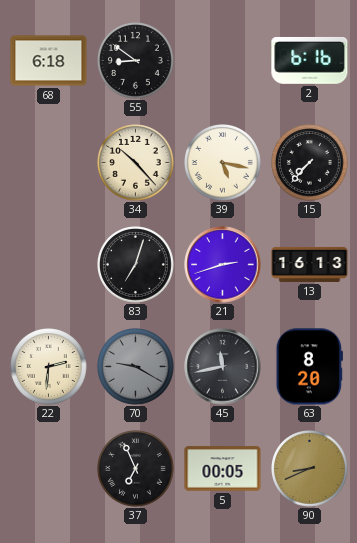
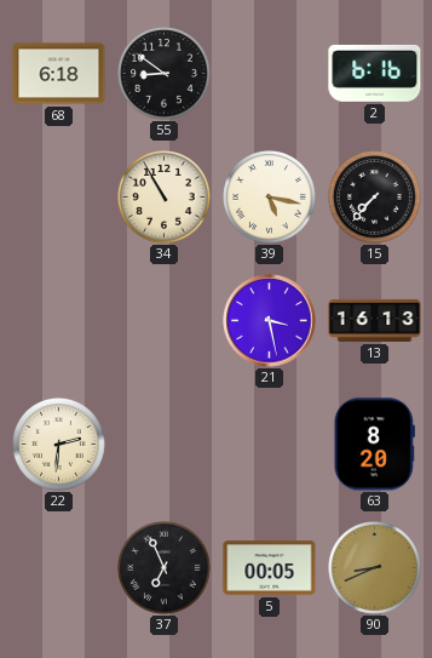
34: 10:23 -> 10:55 (165, 198)
83: 7:03 -> none (136, 265)
21: 2:42 -> 3:28 (270, 321)
70: 9:20 -> none (136, 367)
45: 11:43 -> none (223, 367)
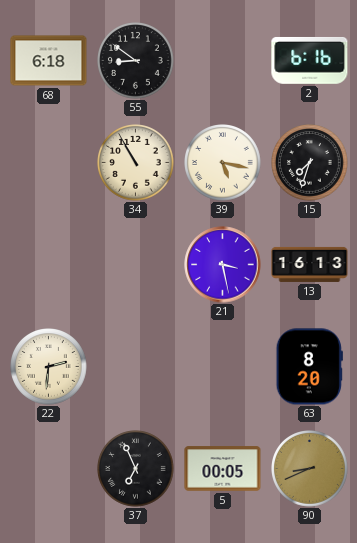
15: 7:37 -> 7:33 (310, 163)
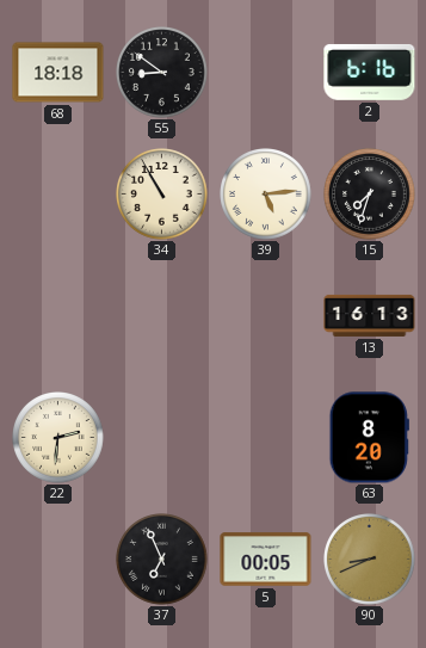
68: 6:18 -> 18:18 (58, 73)
39: 5:17 -> 5:14 (266, 195)
21: 3:28 -> none (223, 265)
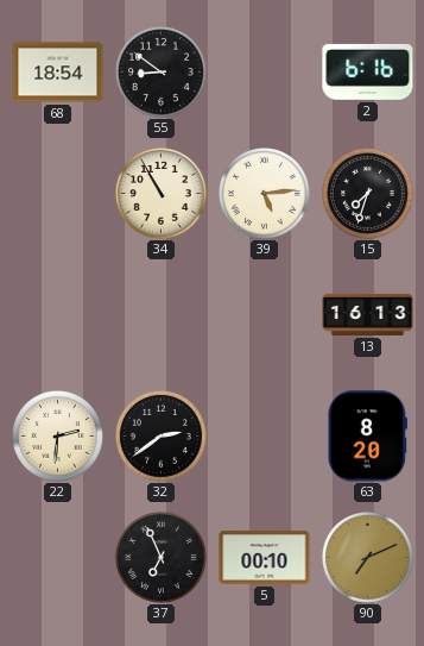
68: 18:18 -> 18:54 (58, 73)
32: none -> 2:39 (162, 437)
5: 00:05 -> 00:10 (265, 558)
90: 8:41 -> 7:11 (368, 558)
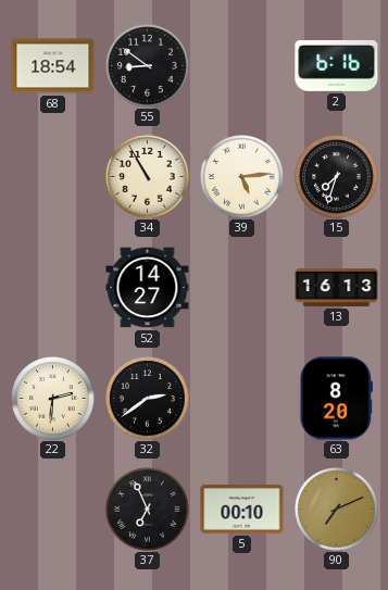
52: none -> 14:27 (148, 288)
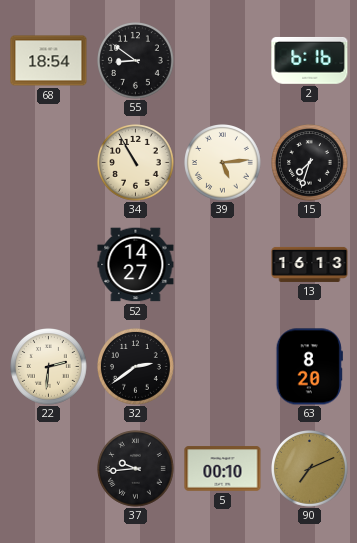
37: 6:56 -> 9:44 (136, 469)
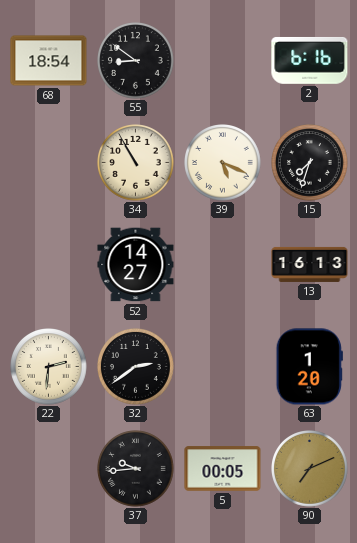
39: 5:14 -> 5:19 (223, 163)
63: 8:20 -> 1:20 (309, 367)
5: 00:10 -> 00:05 (223, 469)
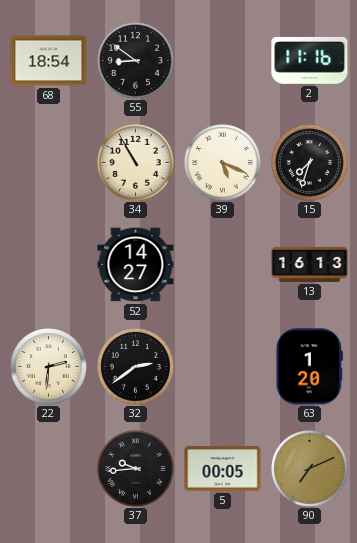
2: 6:16 -> 11:16 (310, 61)
